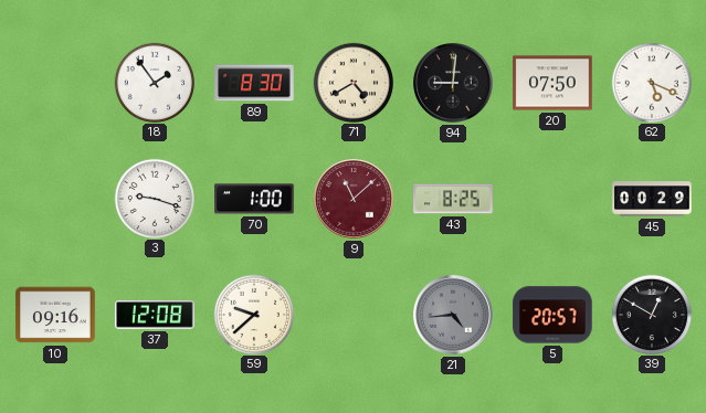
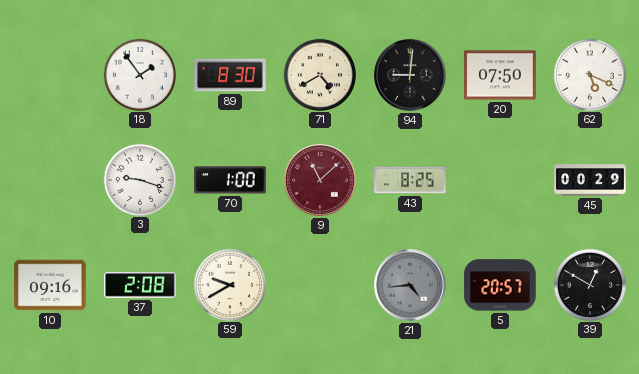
37: 12:08 -> 2:08 (140, 285)
59: 9:38 -> 9:40 (229, 284)
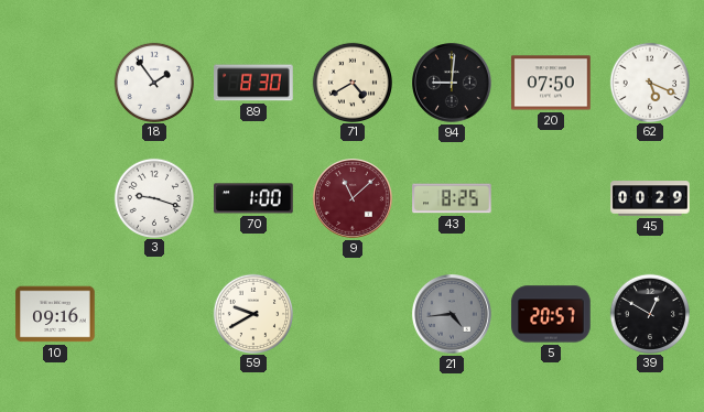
37: 2:08 -> none (140, 285)
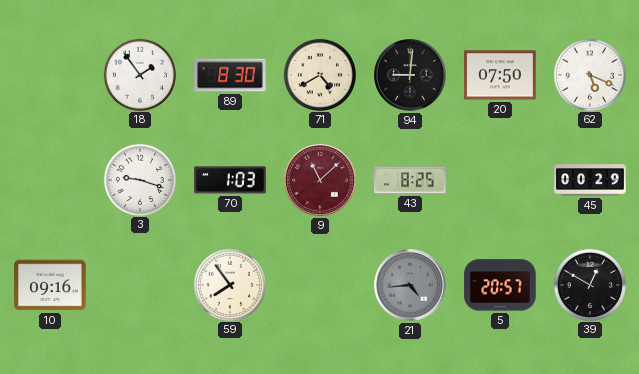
70: 1:00 -> 1:03 (230, 180)
59: 9:40 -> 7:54 (229, 284)
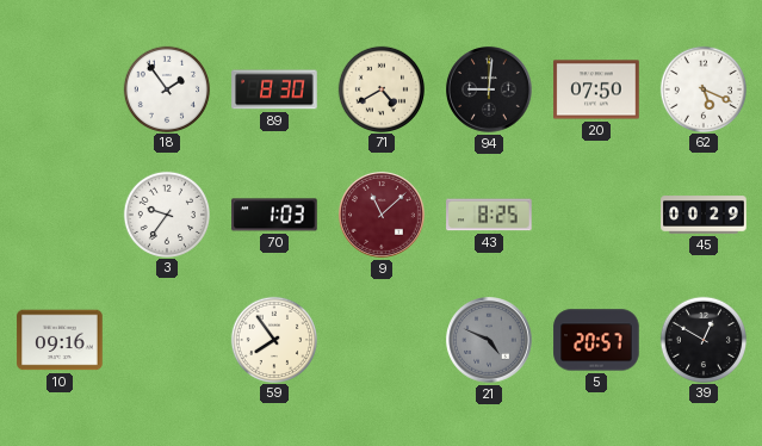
3: 9:18 -> 9:36 (166, 213)
21: 4:44 -> 4:49 (489, 340)
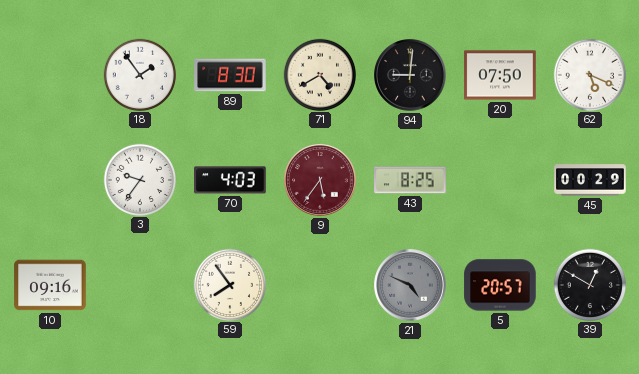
70: 1:03 -> 4:03 (230, 180)
9: 11:08 -> 5:36 (320, 180)
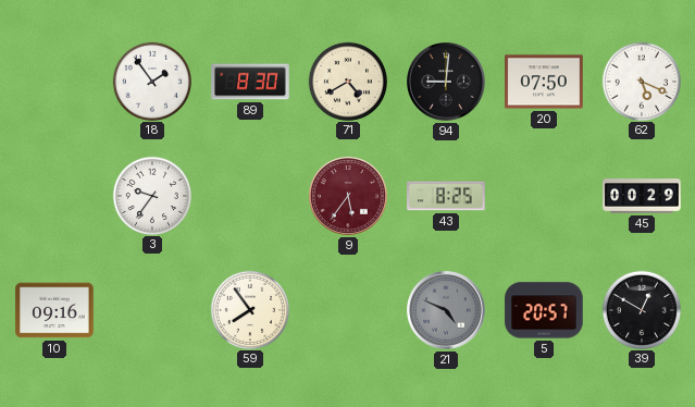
70: 4:03 -> none (230, 180)
